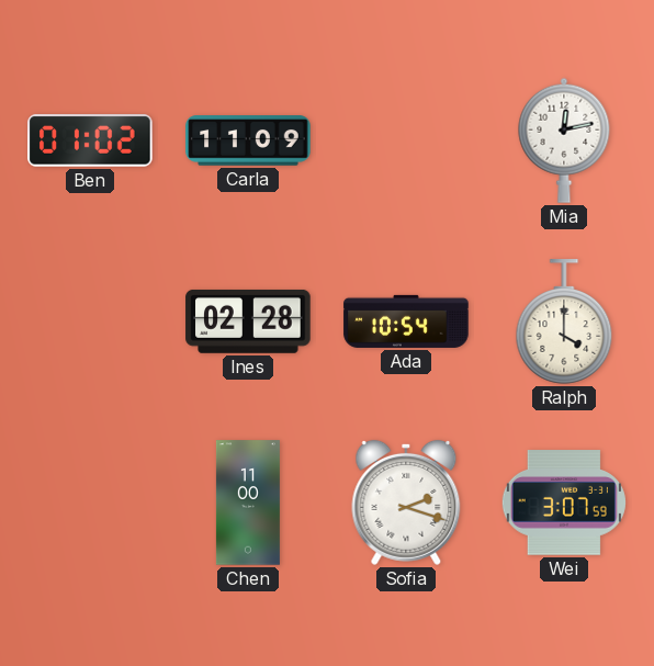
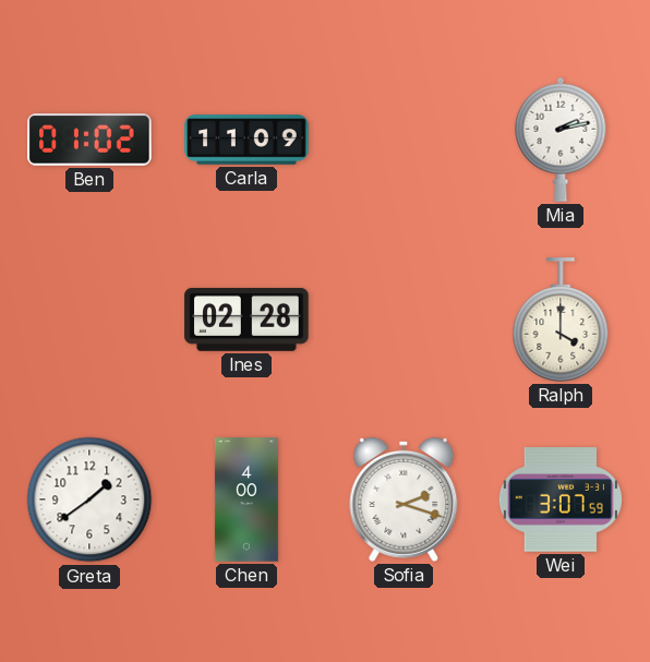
Mia: 12:13 -> 2:13 (561, 140)
Ada: 10:54 -> none (406, 321)
Greta: none -> 1:39 (89, 499)
Chen: 11:00 -> 4:00 (246, 499)
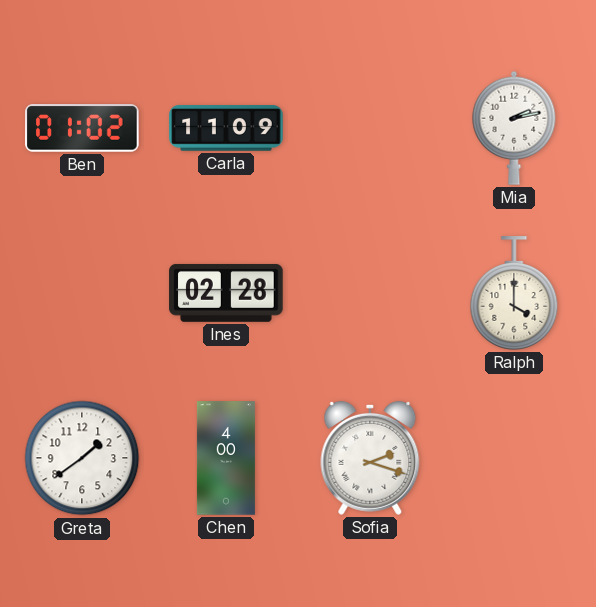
Wei: 3:07 -> none (561, 499)
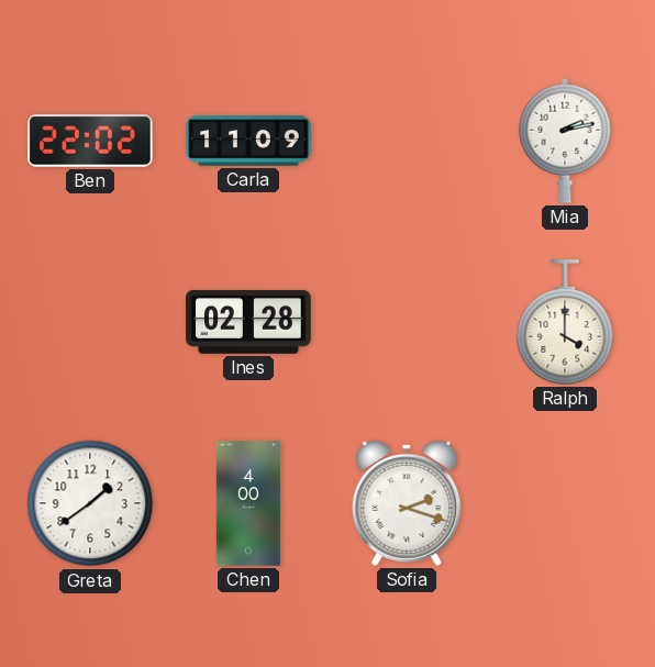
Ben: 01:02 -> 22:02 (90, 141)
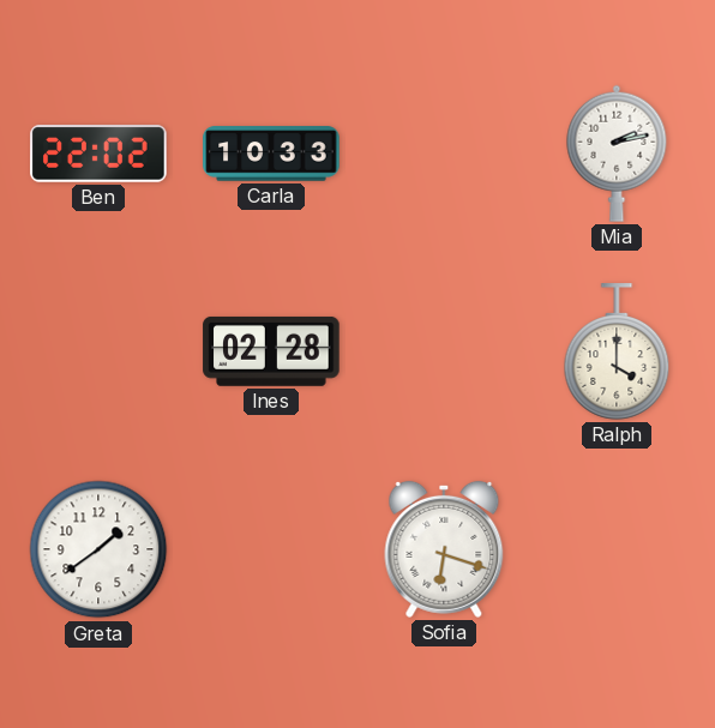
Carla: 11:09 -> 10:33 (271, 154)
Chen: 4:00 -> none (248, 503)
Sofia: 2:18 -> 6:18 (444, 549)
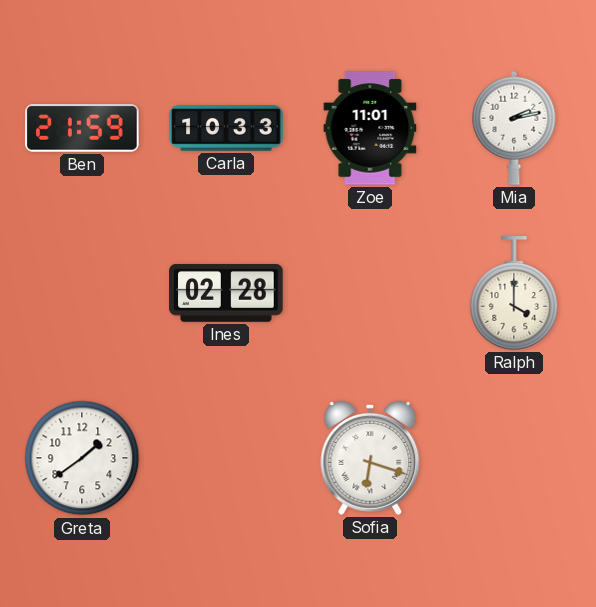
Ben: 22:02 -> 21:59 (82, 128)
Zoe: none -> 11:01 (370, 128)
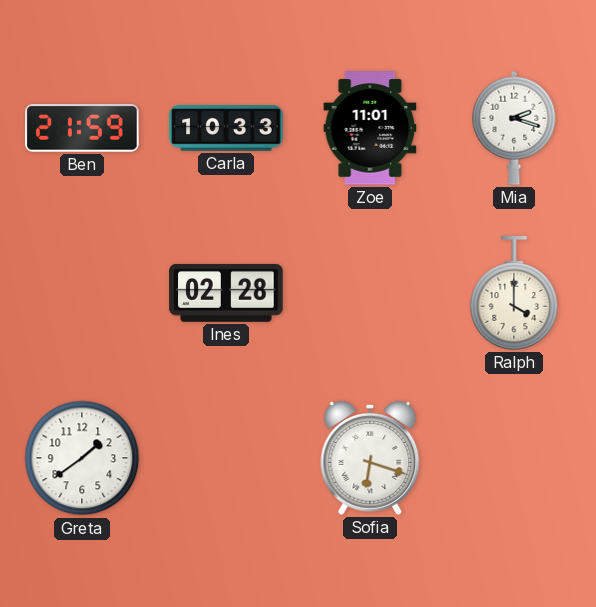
Mia: 2:13 -> 2:18 (514, 128)
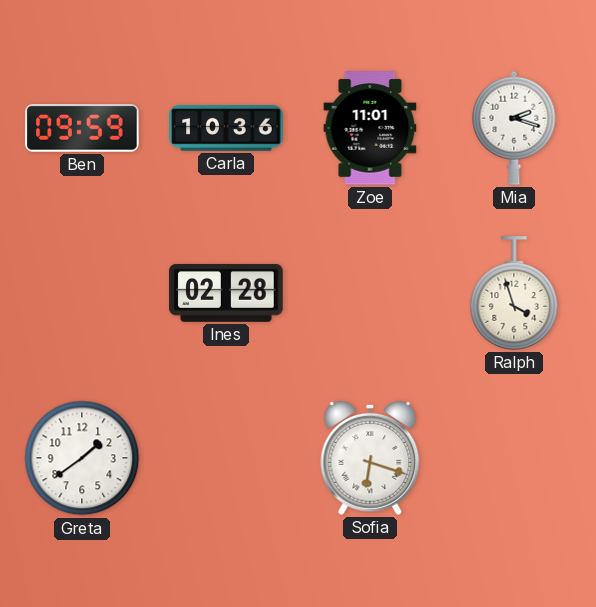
Ben: 21:59 -> 09:59 (82, 128)
Carla: 10:33 -> 10:36 (226, 128)
Ralph: 4:00 -> 3:57 (514, 293)
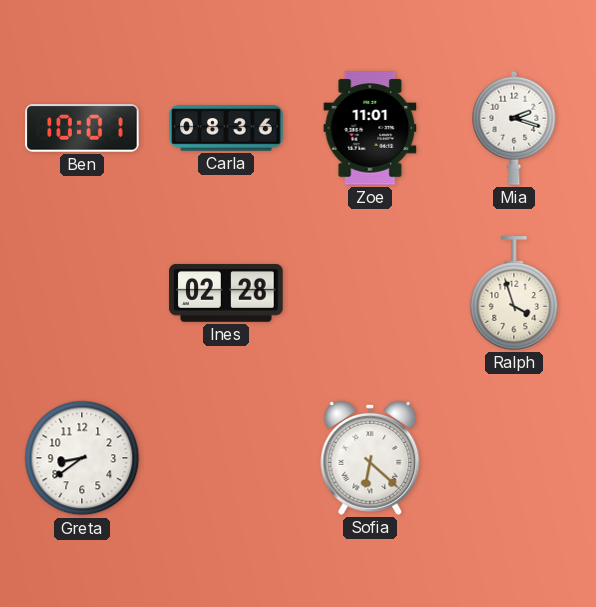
Ben: 09:59 -> 10:01 (82, 128)
Carla: 10:36 -> 08:36 (226, 128)
Greta: 1:39 -> 8:39 (82, 458)
Sofia: 6:18 -> 6:22 (370, 458)
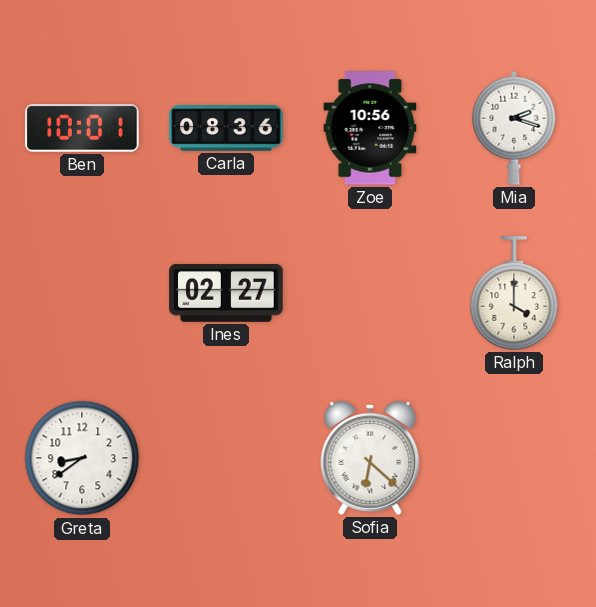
Zoe: 11:01 -> 10:56 (370, 128)
Ines: 02:28 -> 02:27 (226, 293)
Ralph: 3:57 -> 4:00 (514, 293)
